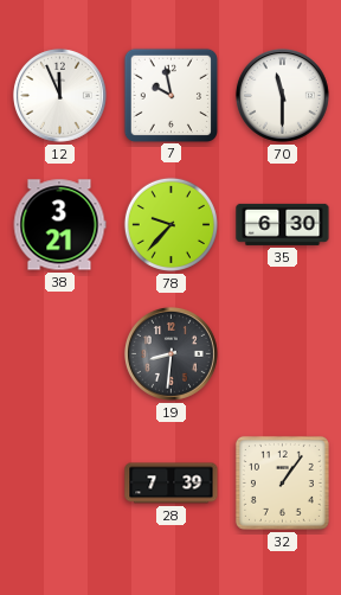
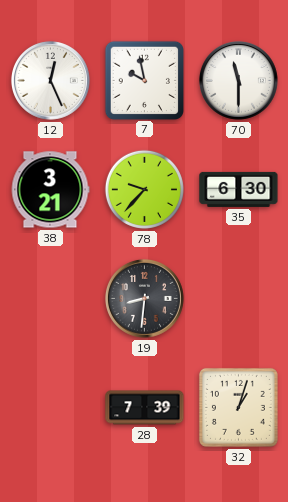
12: 11:56 -> 12:26 (50, 80)
32: 1:06 -> 1:03 (238, 407)
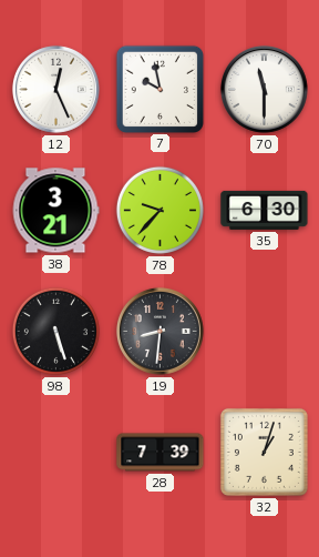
98: none -> 5:27 (55, 331)
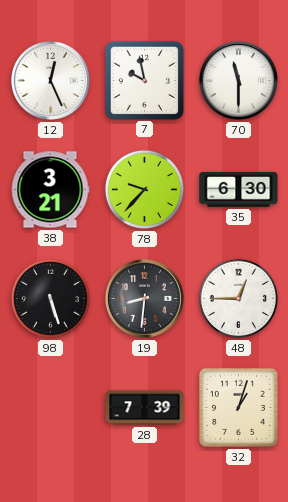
48: none -> 12:45 (238, 298)
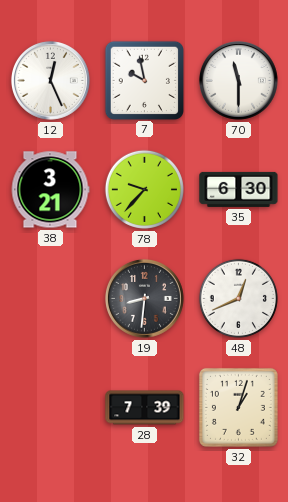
98: 5:27 -> none (50, 298)
48: 12:45 -> 12:41 (238, 298)
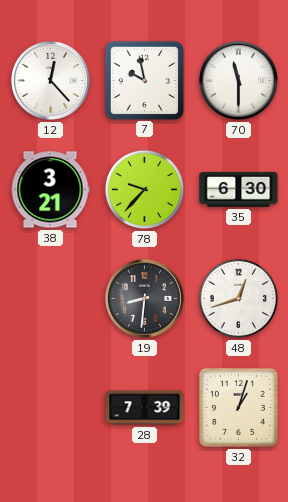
12: 12:26 -> 12:23 (50, 80)
48: 12:41 -> 12:42 (238, 298)
